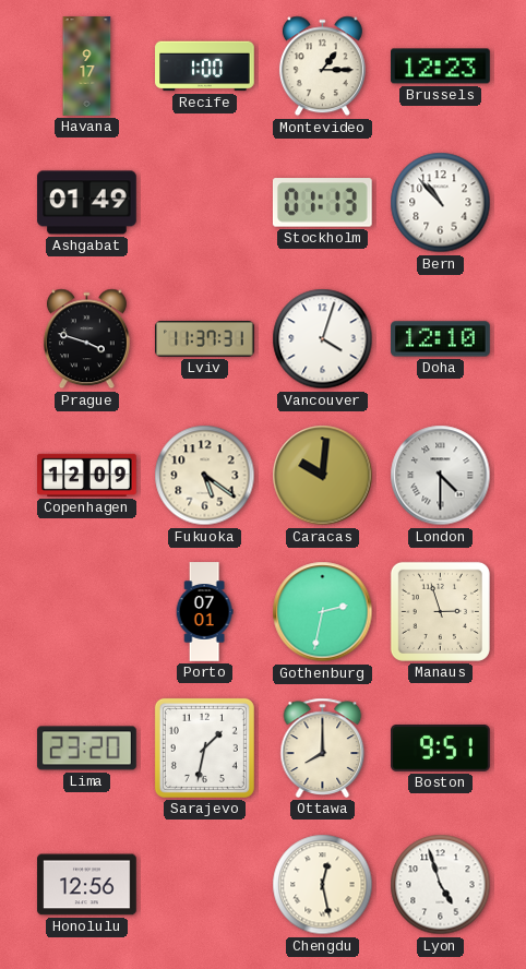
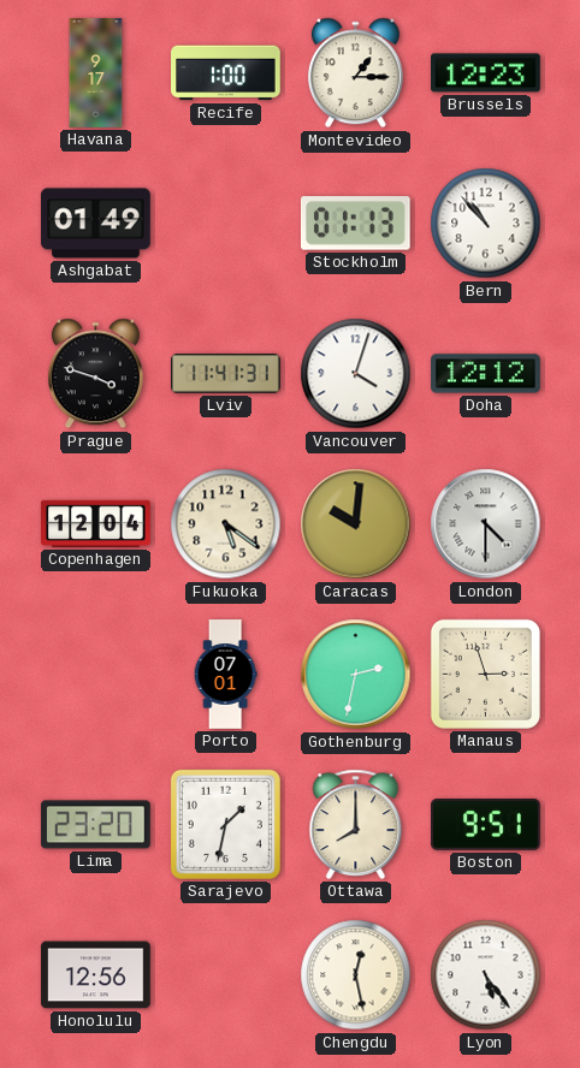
Lviv: 11:37 -> 11:41 (226, 374)
Doha: 12:10 -> 12:12 (486, 374)
Copenhagen: 12:09 -> 12:04 (96, 523)
Lyon: 4:57 -> 5:24 (486, 975)
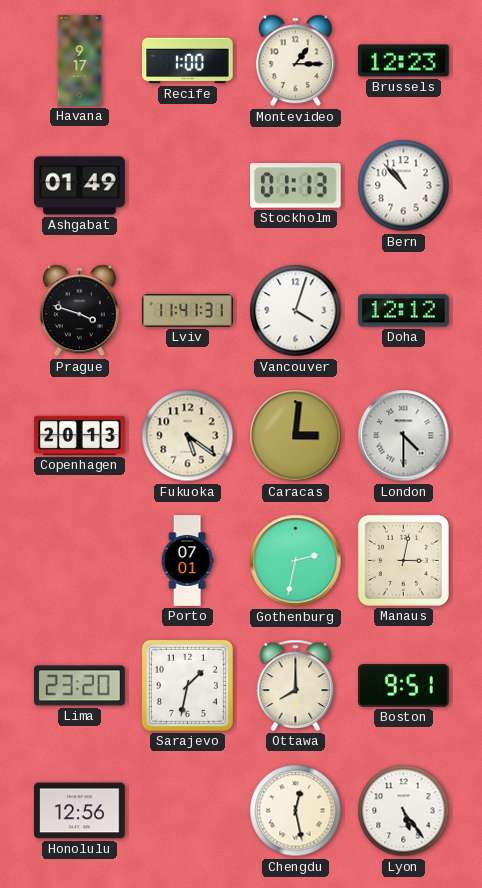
Copenhagen: 12:04 -> 20:13 (80, 435)
Caracas: 10:01 -> 3:01 (296, 436)
Manaus: 2:57 -> 3:02 (403, 560)
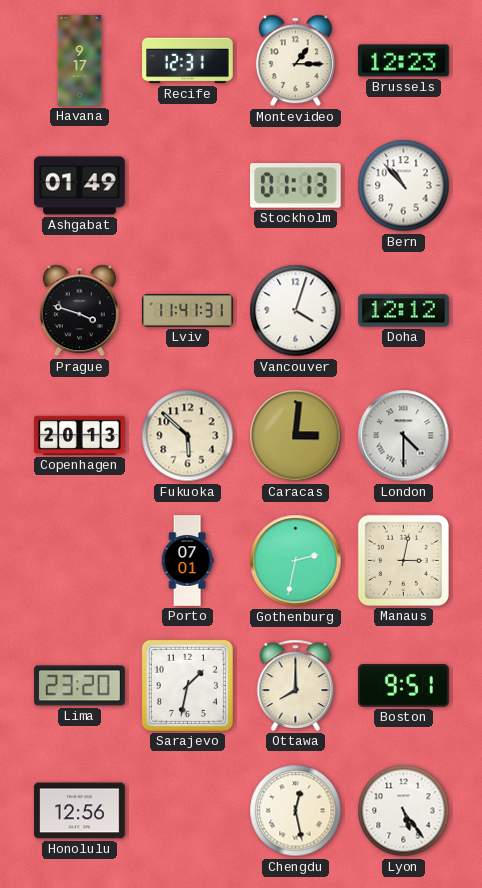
Recife: 1:00 -> 12:31 (188, 61)
Fukuoka: 5:21 -> 5:52 (188, 436)
